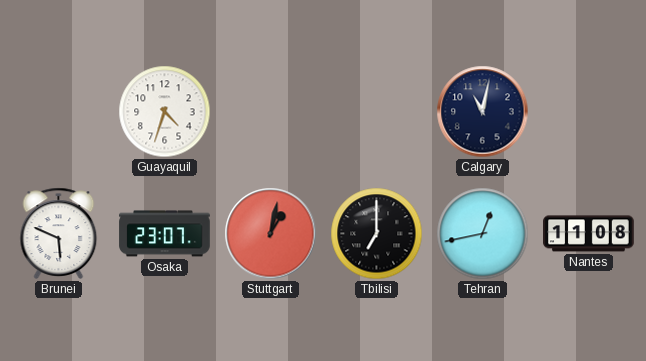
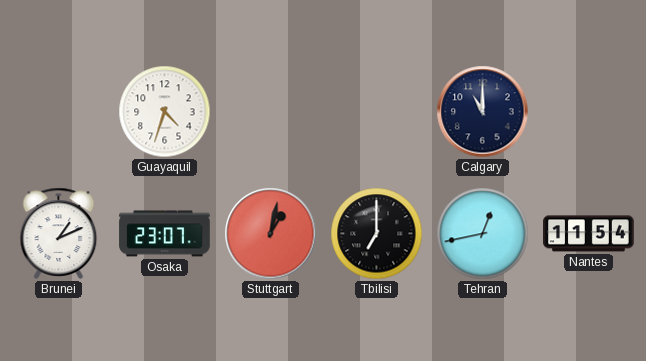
Calgary: 11:02 -> 11:00 (483, 112)
Brunei: 5:49 -> 1:11 (59, 233)
Nantes: 11:08 -> 11:54 (589, 234)
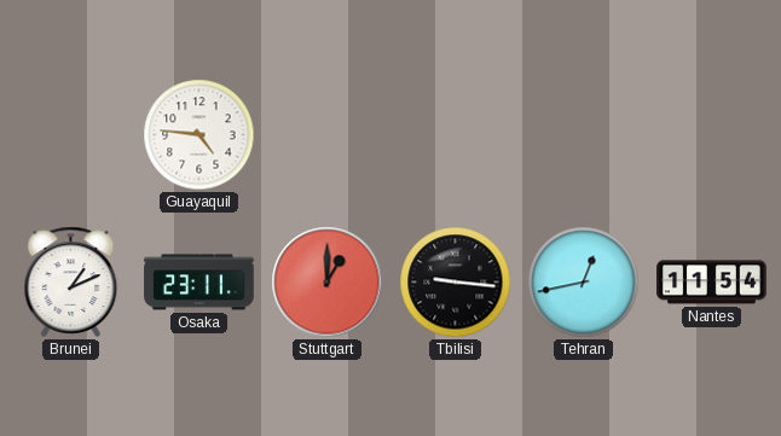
Guayaquil: 4:33 -> 4:46 (199, 135)
Calgary: 11:00 -> none (483, 112)
Osaka: 23:07 -> 23:11 (199, 283)
Stuttgart: 1:02 -> 1:00 (328, 283)
Tbilisi: 7:00 -> 9:16 (456, 283)
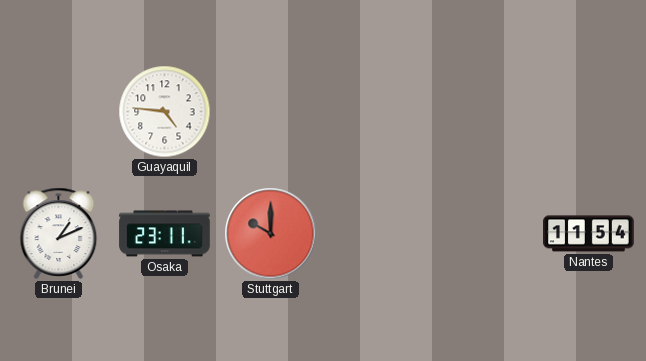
Stuttgart: 1:00 -> 10:00 (271, 234)
Tbilisi: 9:16 -> none (456, 283)
Tehran: 12:43 -> none (584, 283)
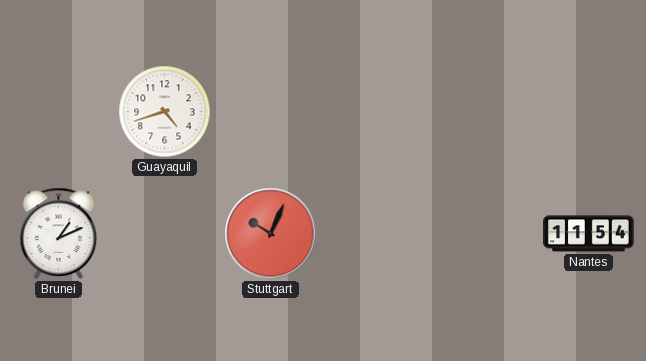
Guayaquil: 4:46 -> 4:42 (165, 112)
Osaka: 23:11 -> none (165, 234)
Stuttgart: 10:00 -> 10:04 (271, 234)
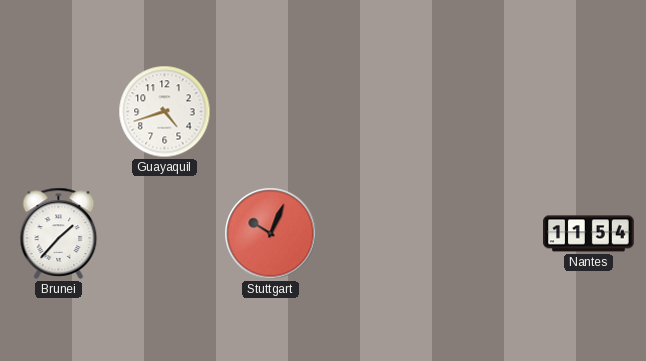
Brunei: 1:11 -> 1:37 (59, 233)
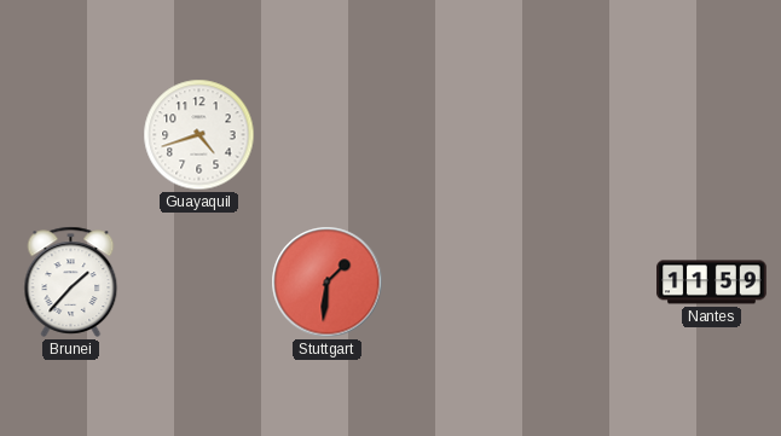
Stuttgart: 10:04 -> 1:31 (328, 283)
Nantes: 11:54 -> 11:59 (712, 283)
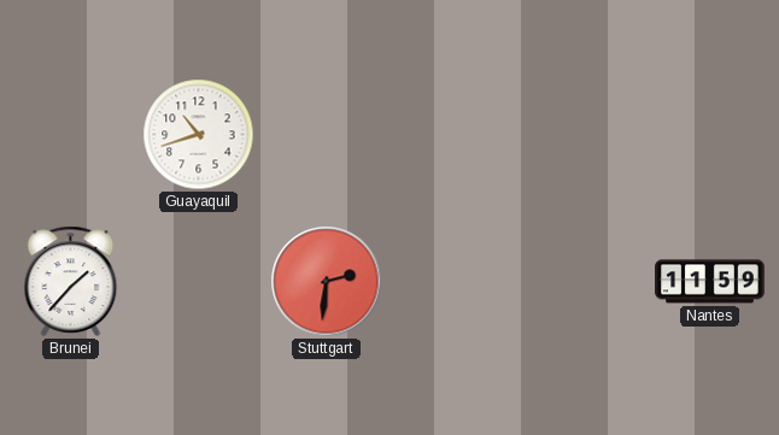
Guayaquil: 4:42 -> 10:42 (199, 135)
Stuttgart: 1:31 -> 2:31 (327, 282)
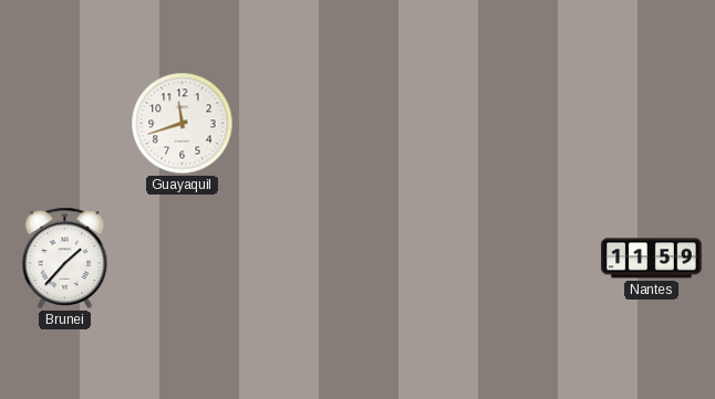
Guayaquil: 10:42 -> 11:42 (183, 124)
Stuttgart: 2:31 -> none (327, 282)
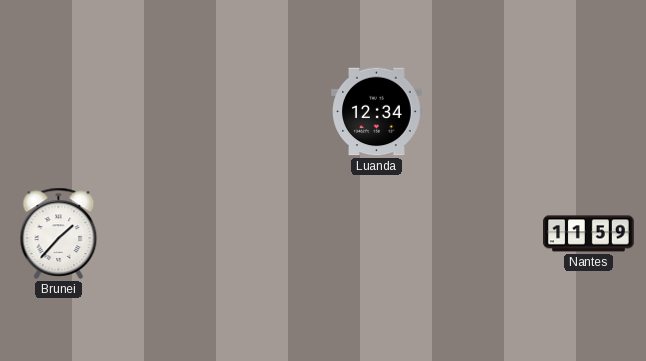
Guayaquil: 11:42 -> none (183, 124)
Luanda: none -> 12:34 (377, 112)
